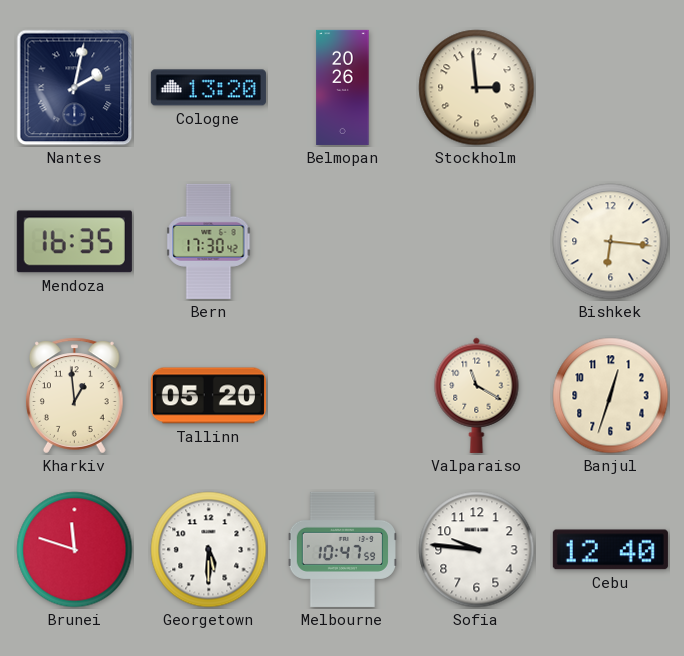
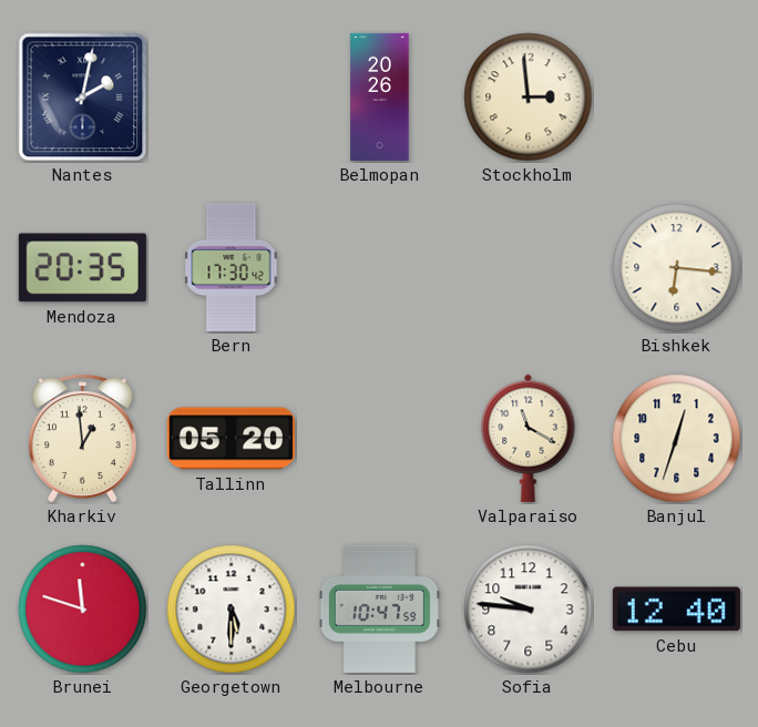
Cologne: 13:20 -> none (208, 88)
Mendoza: 16:35 -> 20:35 (82, 268)
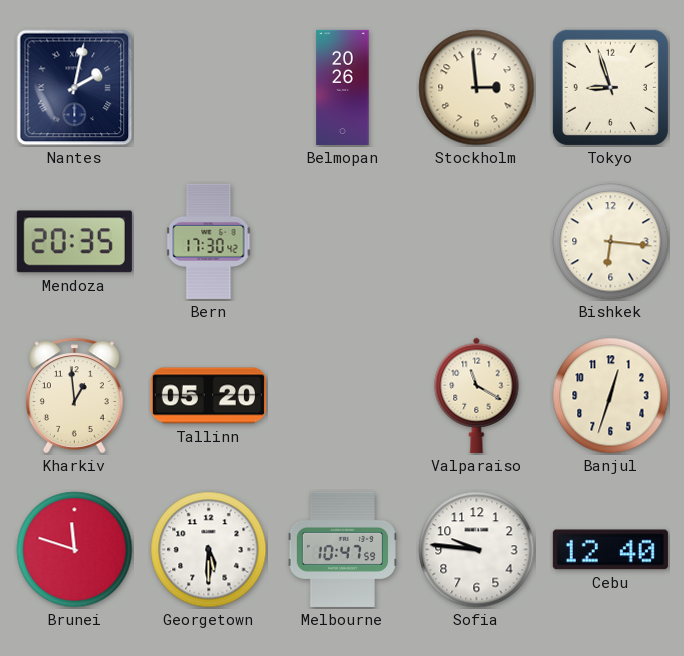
Tokyo: none -> 8:57 (610, 87)
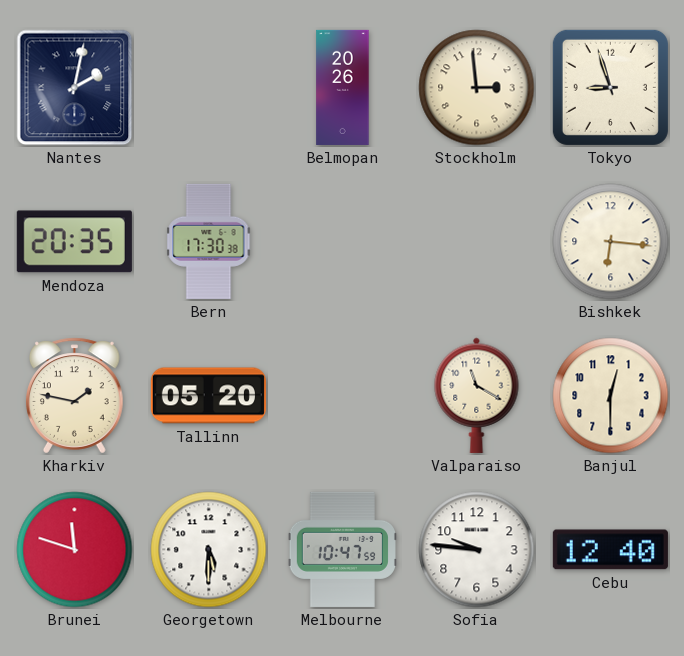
Bern: 17:30:42 -> 17:30:38 (209, 241)
Kharkiv: 12:59 -> 1:47 (75, 396)
Banjul: 12:33 -> 12:30 (611, 396)
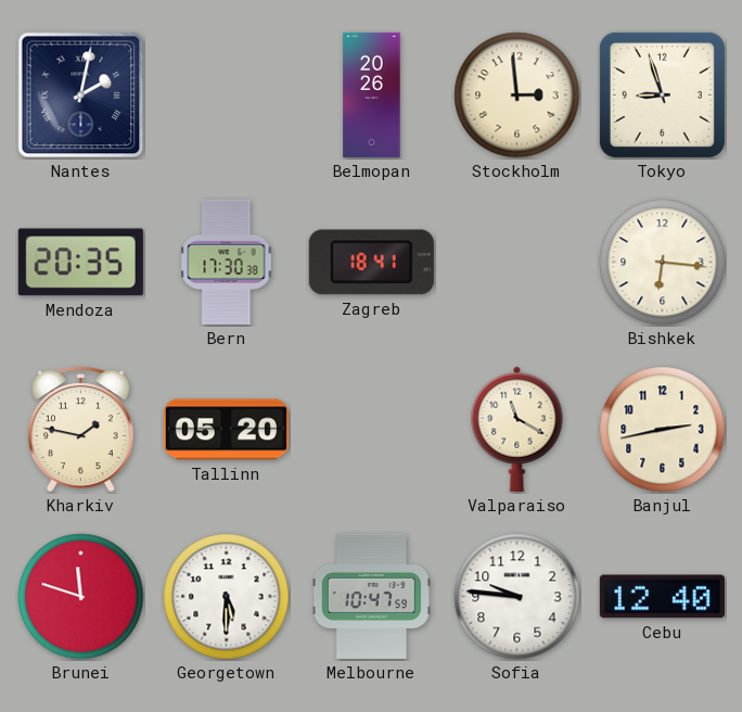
Zagreb: none -> 18:41 (371, 263)
Banjul: 12:30 -> 2:43 (663, 430)
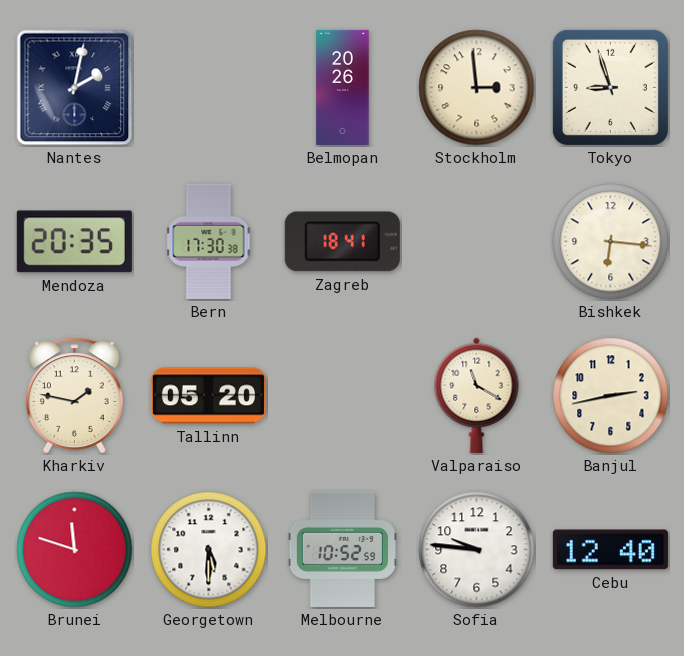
Melbourne: 10:47 -> 10:52 (342, 549)
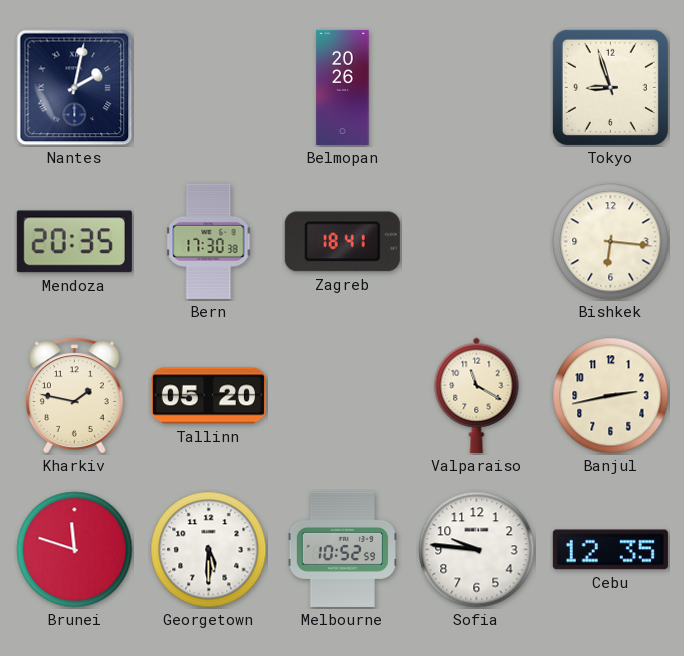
Stockholm: 2:59 -> none (477, 88)
Cebu: 12:40 -> 12:35 (610, 550)
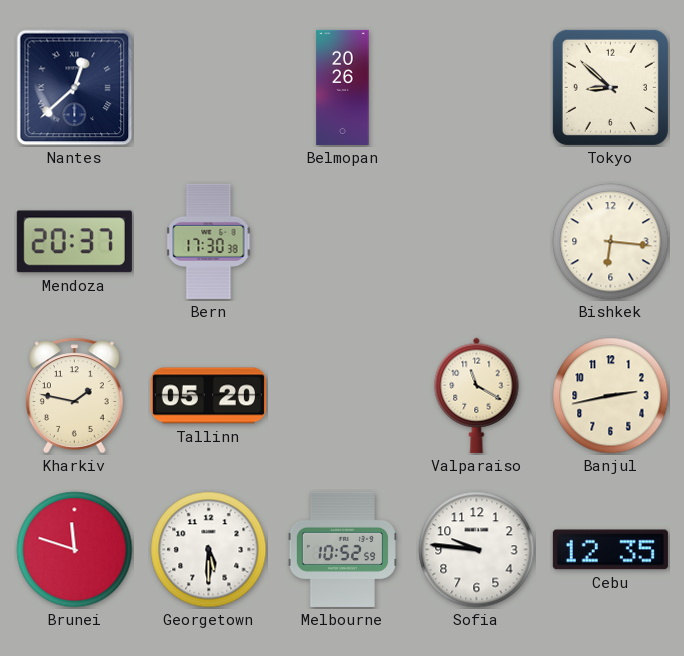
Nantes: 2:02 -> 12:38 (75, 88)
Tokyo: 8:57 -> 8:52 (610, 87)
Mendoza: 20:35 -> 20:37 (74, 242)
Zagreb: 18:41 -> none (342, 242)
